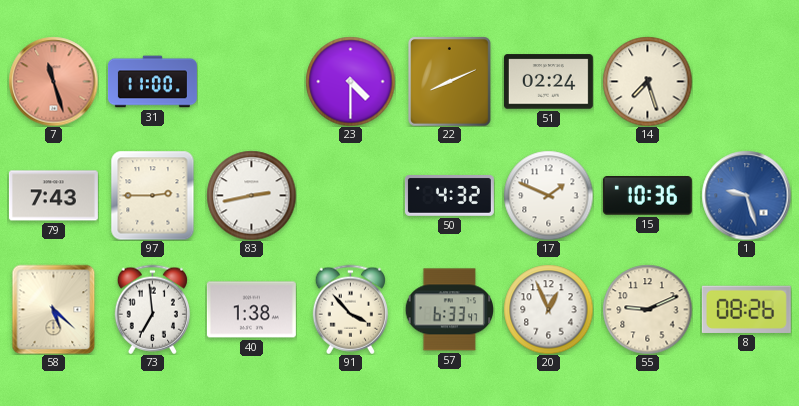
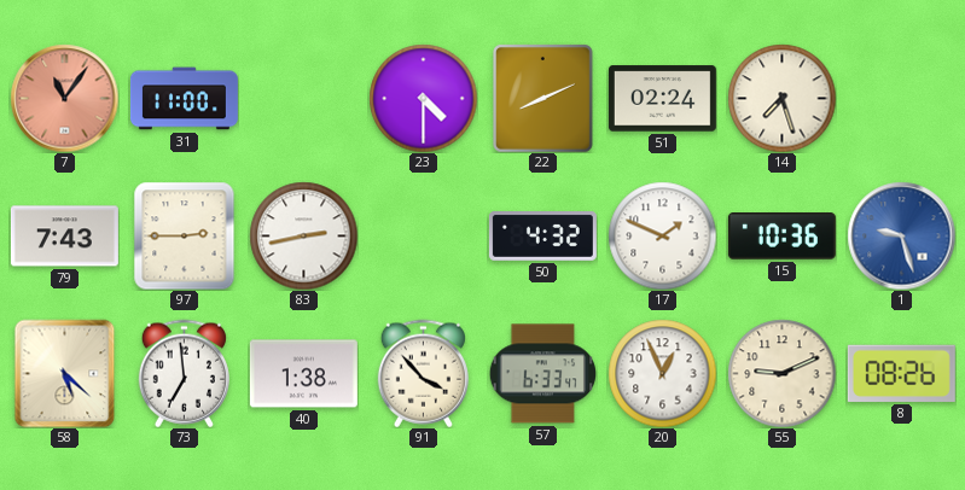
7: 11:27 -> 11:06 (64, 98)
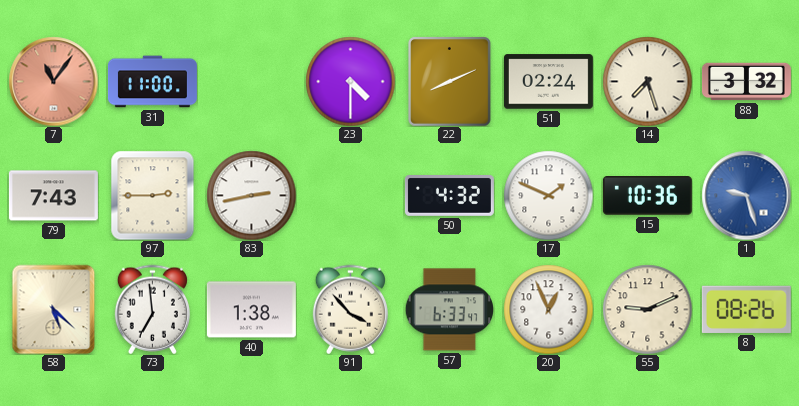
88: none -> 3:32 (746, 82)
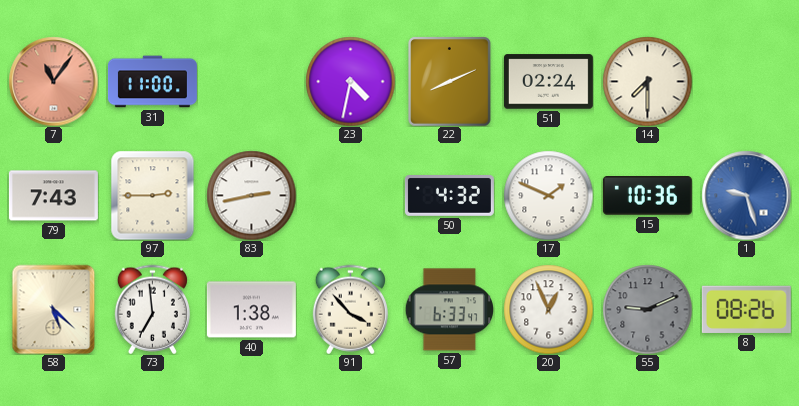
23: 4:30 -> 4:32 (350, 81)
14: 7:27 -> 7:30 (647, 81)
88: 3:32 -> none (746, 82)
55 dial: cream -> grey (647, 309)
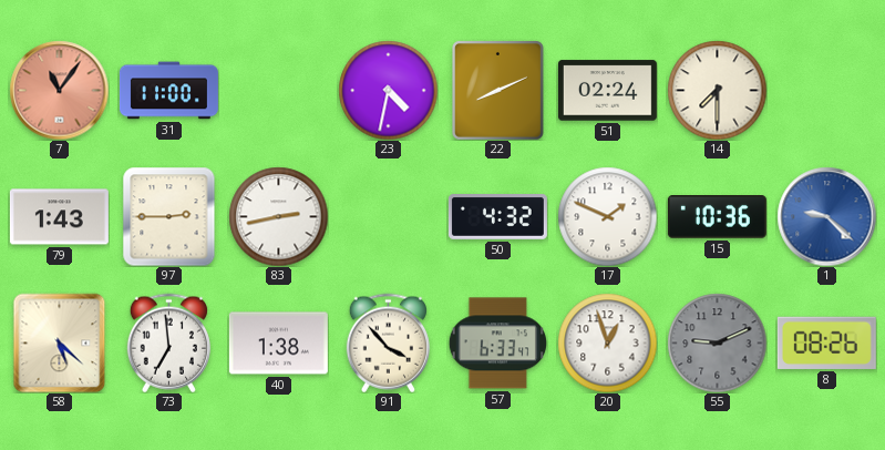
79: 7:43 -> 1:43 (59, 217)
1: 9:27 -> 9:22 (826, 216)
20: 12:56 -> 12:57 (607, 342)
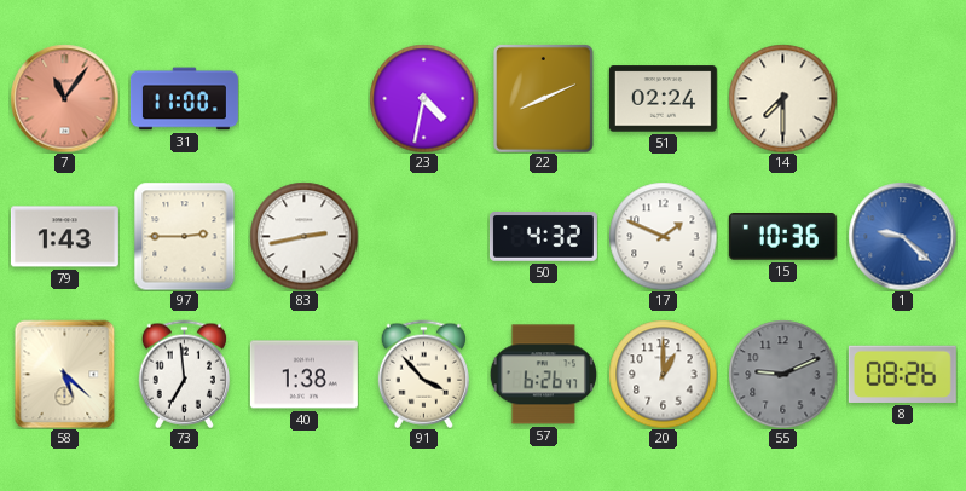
57: 6:33 -> 6:26 (543, 375)
20: 12:57 -> 1:00 (663, 374)
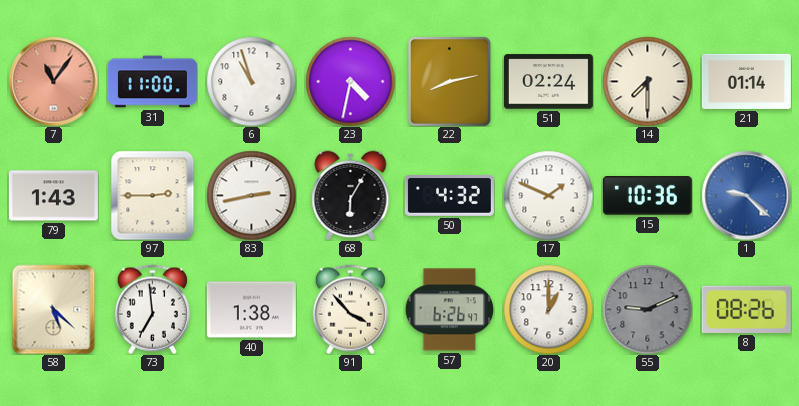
6: none -> 10:57 (251, 81)
22: 8:11 -> 8:13 (450, 82)
21: none -> 01:14 (746, 81)
68: none -> 6:05 (351, 195)
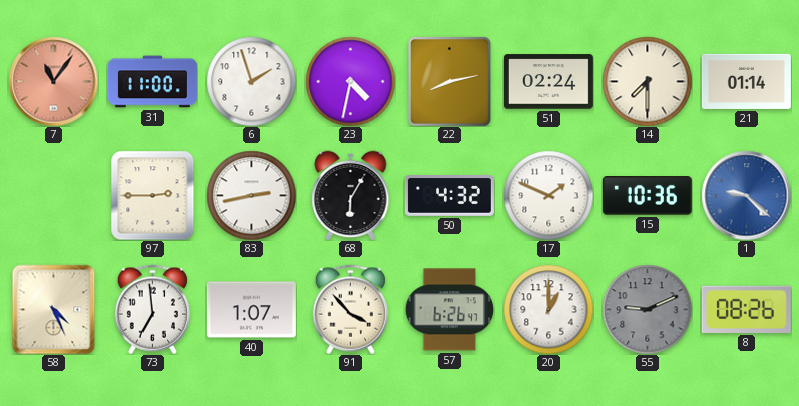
6: 10:57 -> 1:57 (251, 81)
79: 1:43 -> none (53, 196)
58: 5:22 -> 4:26 (54, 309)
40: 1:38 -> 1:07 (251, 310)
